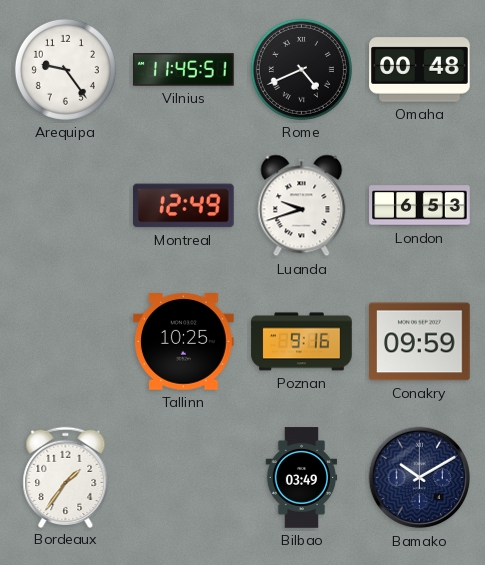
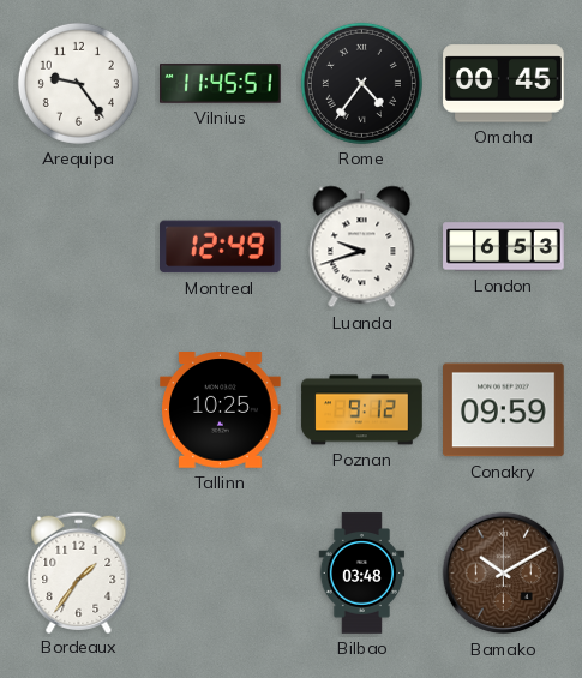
Rome: 4:41 -> 4:36 (361, 83)
Omaha: 00:48 -> 00:45 (504, 84)
Poznan: 9:16 -> 9:12 (362, 410)
Bilbao: 03:49 -> 03:48 (362, 574)
Bamako dial: navy -> brown (504, 574)
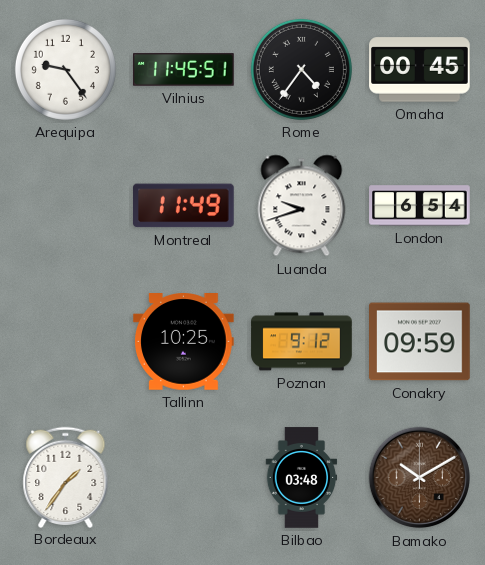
Montreal: 12:49 -> 11:49 (184, 206)
London: 6:53 -> 6:54 (420, 206)
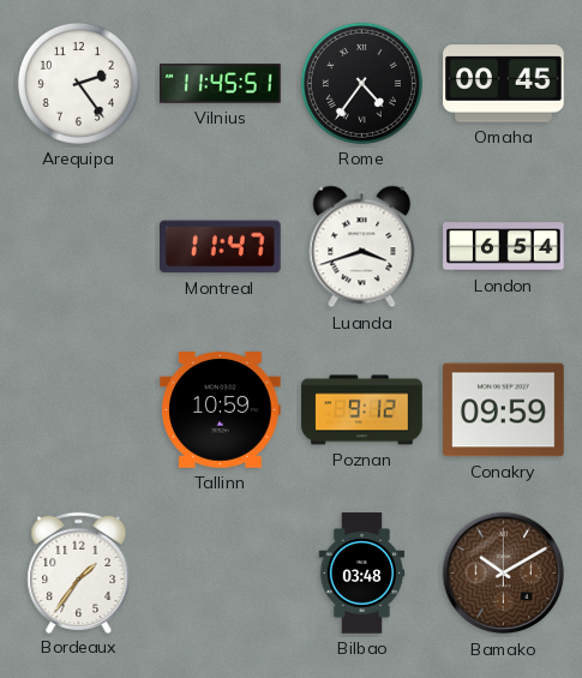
Arequipa: 9:24 -> 2:24 (78, 83)
Montreal: 11:49 -> 11:47 (221, 247)
Luanda: 9:42 -> 3:42 (362, 247)
Tallinn: 10:25 -> 10:59 (221, 410)
